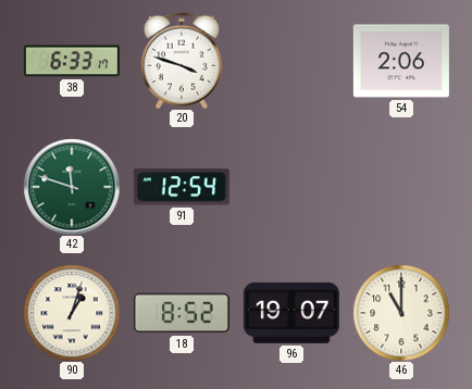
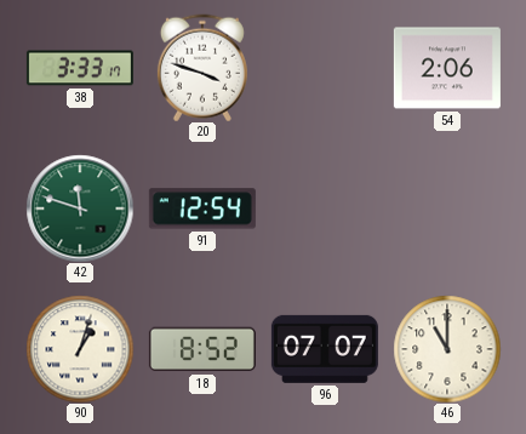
38: 6:33 -> 3:33 (80, 68)
96: 19:07 -> 07:07 (325, 349)
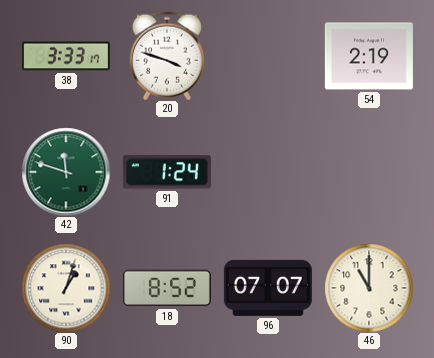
54: 2:06 -> 2:19 (369, 56)
91: 12:54 -> 1:24 (167, 172)
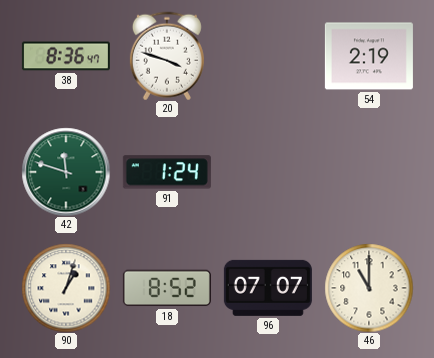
38: 3:33 -> 8:36 (66, 56)
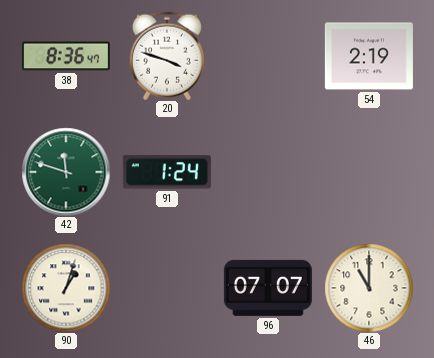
18: 8:52 -> none (167, 288)
